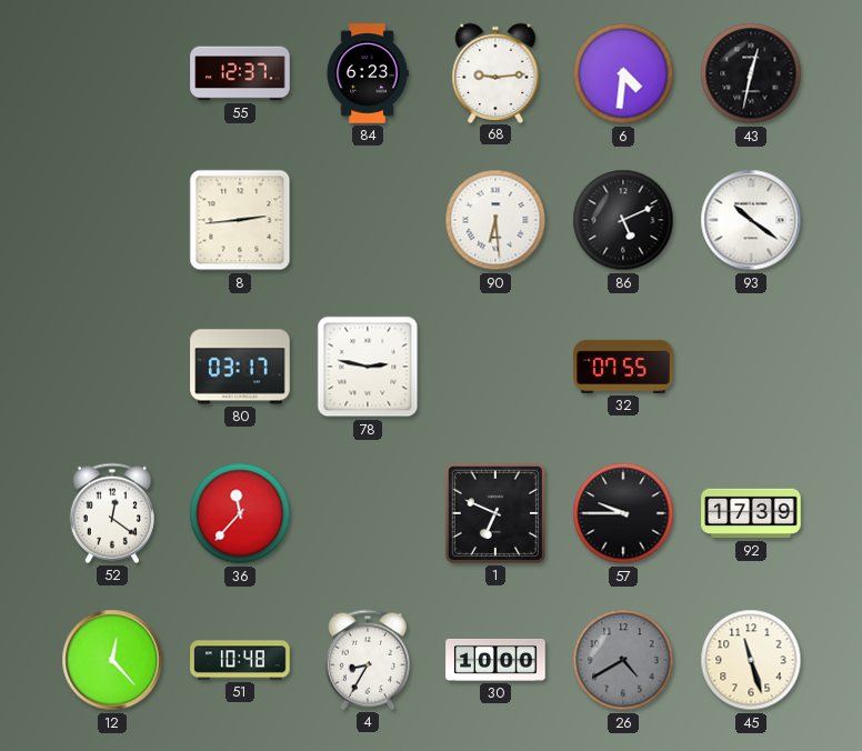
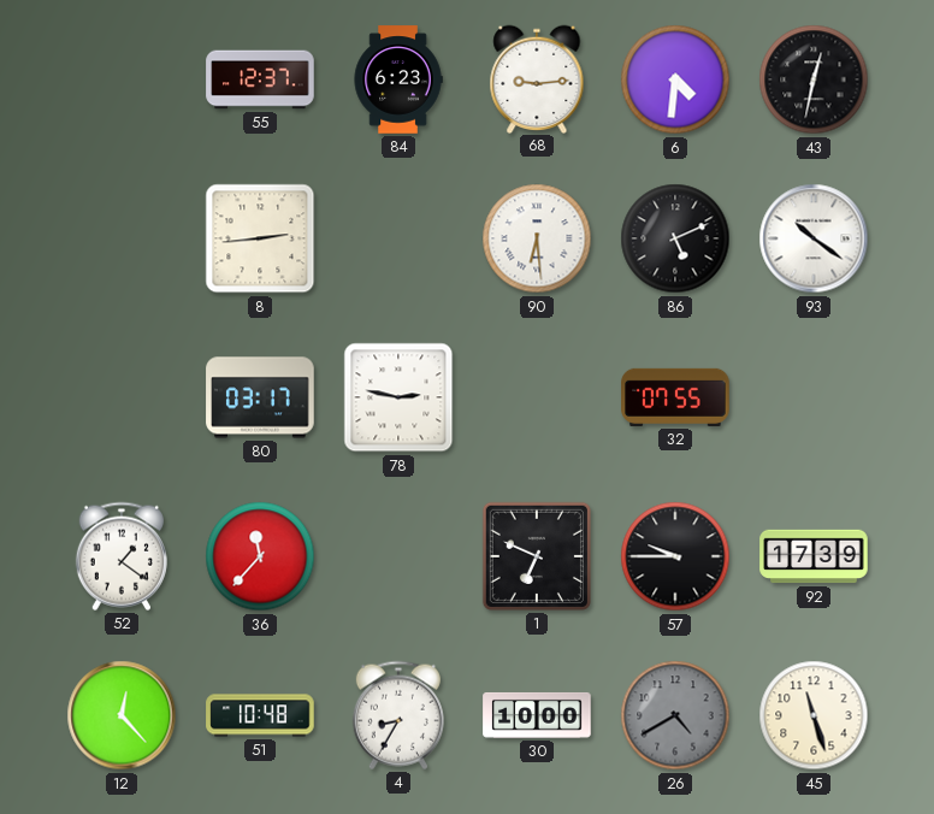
52: 12:21 -> 1:21 (122, 556)
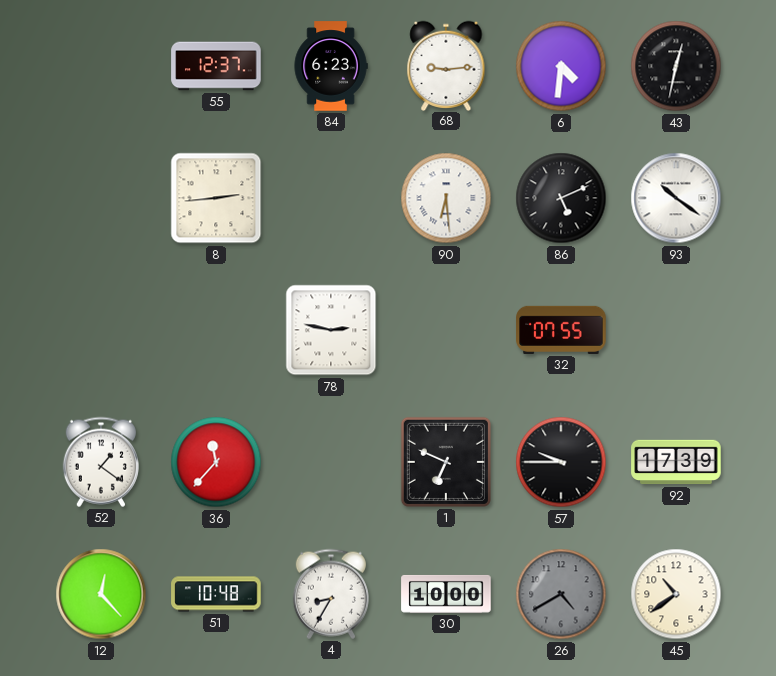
80: 03:17 -> none (260, 397)
45: 11:27 -> 10:39 (676, 594)
